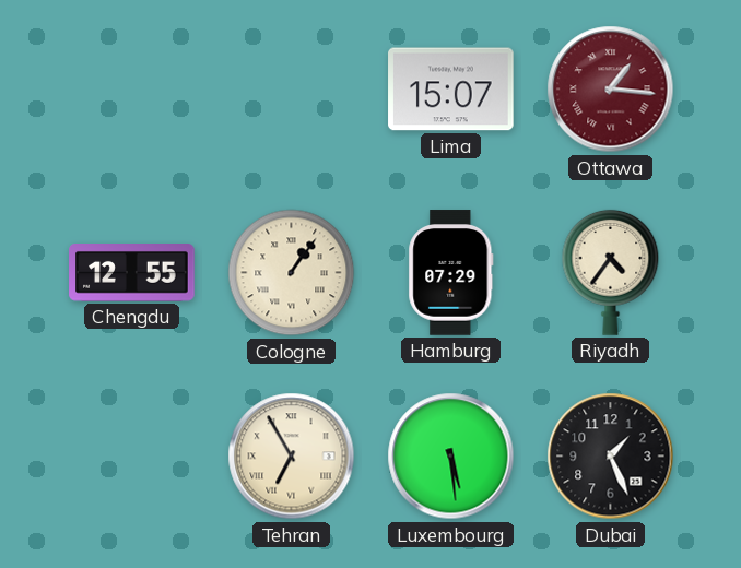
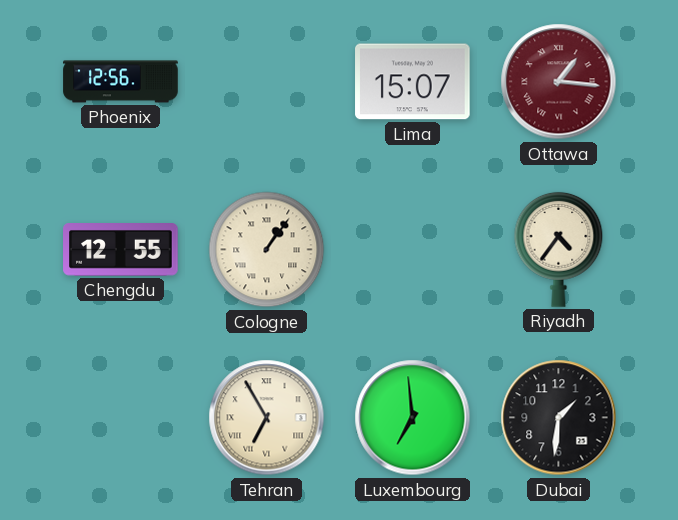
Phoenix: none -> 12:56 (121, 82)
Hamburg: 07:29 -> none (451, 273)
Luxembourg: 5:29 -> 6:59 (413, 418)
Dubai: 1:26 -> 1:31 (559, 418)
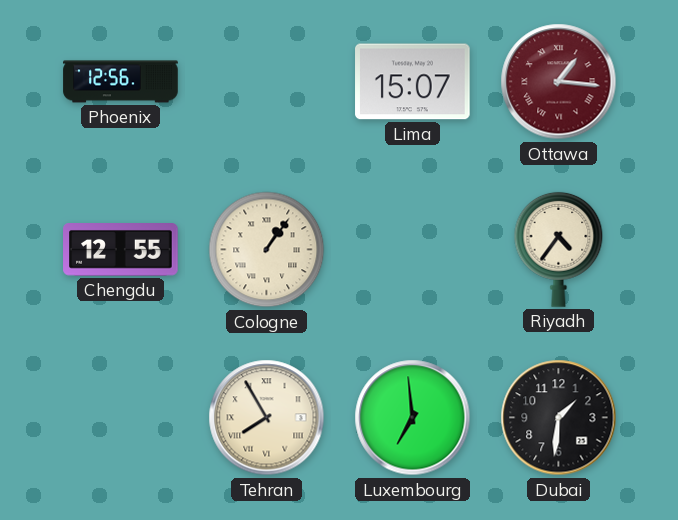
Tehran: 6:55 -> 7:55 (267, 418)
